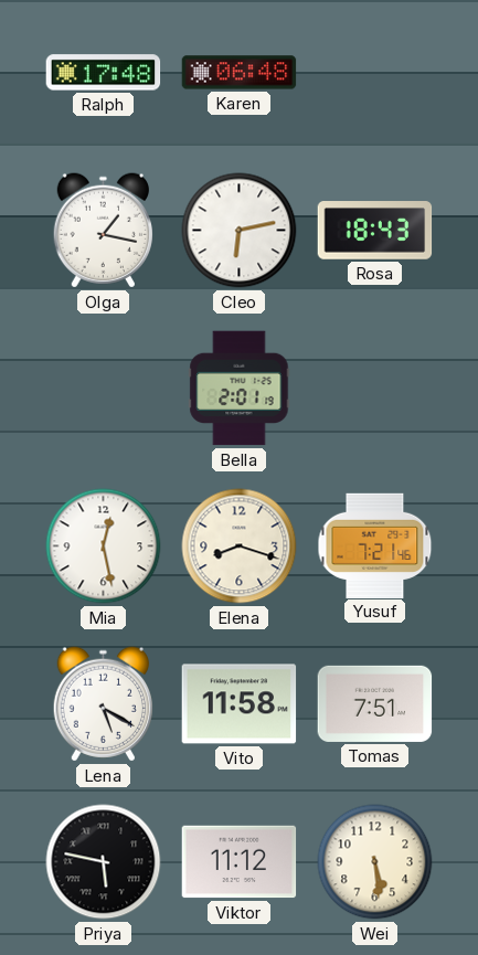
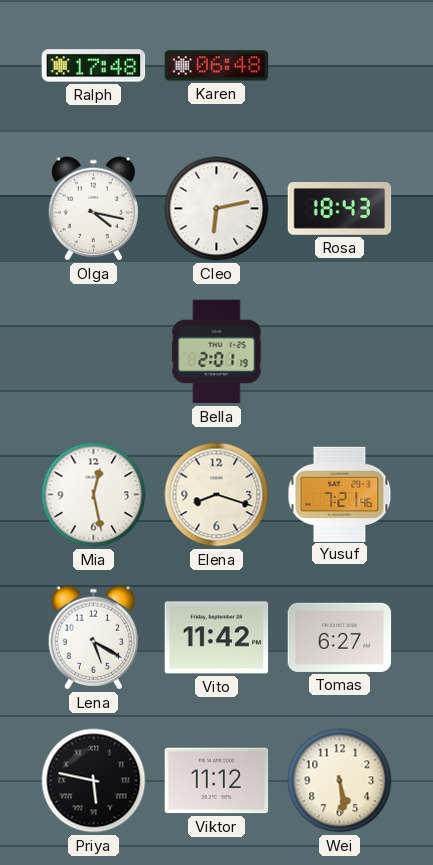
Olga: 1:17 -> 4:17 (93, 209)
Vito: 11:58 -> 11:42 (217, 638)
Tomas: 7:51 -> 6:27 (340, 637)
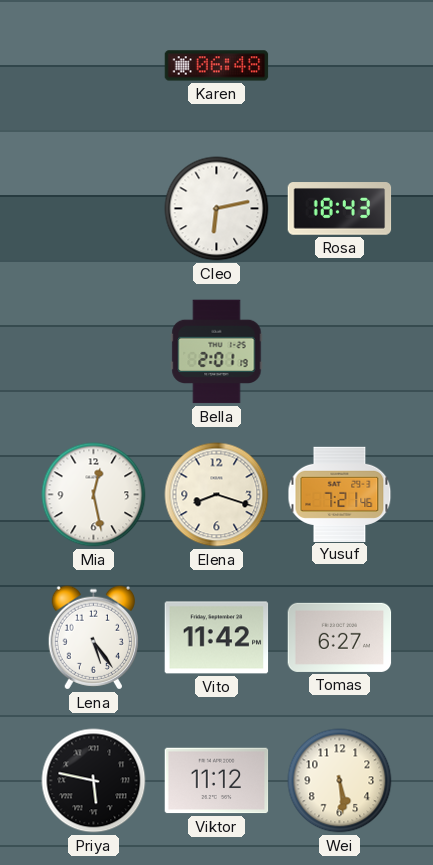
Ralph: 17:48 -> none (94, 66)
Olga: 4:17 -> none (93, 209)
Lena: 5:20 -> 5:24 (93, 638)
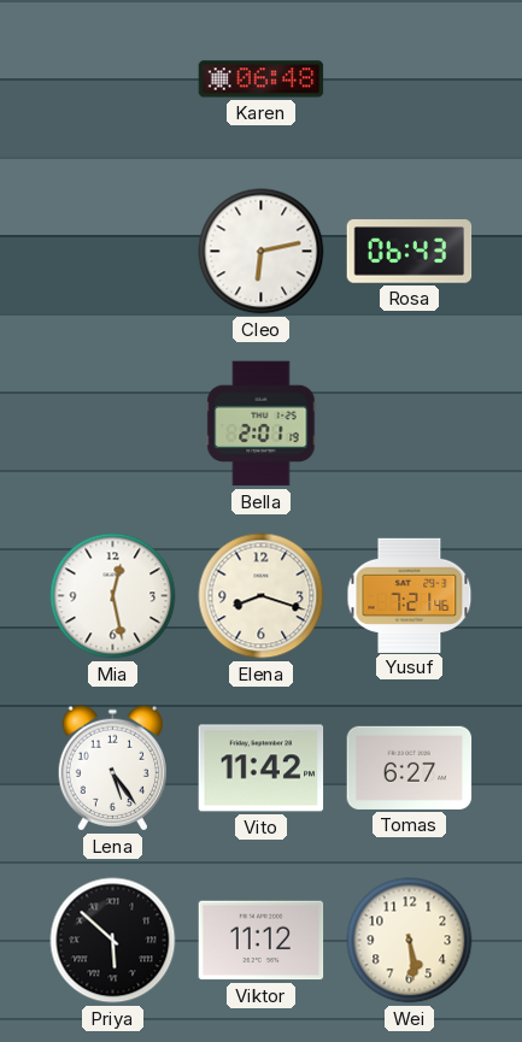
Rosa: 18:43 -> 06:43 (410, 252)
Priya: 5:47 -> 5:52 (113, 941)
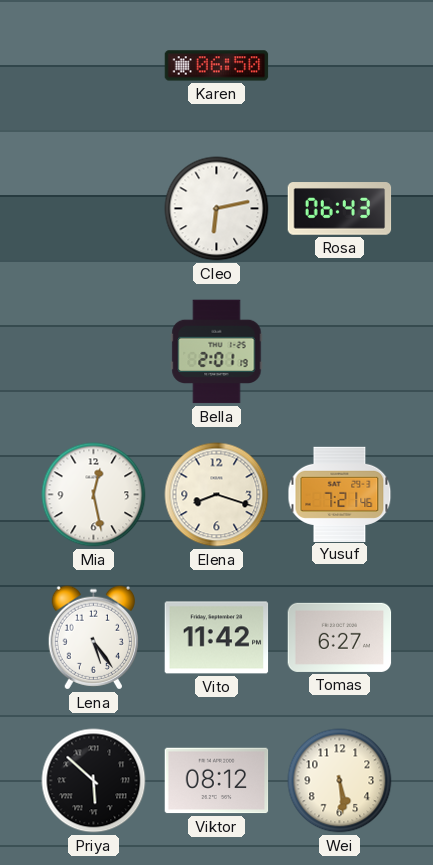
Karen: 06:48 -> 06:50 (217, 66)
Viktor: 11:12 -> 08:12 (217, 781)
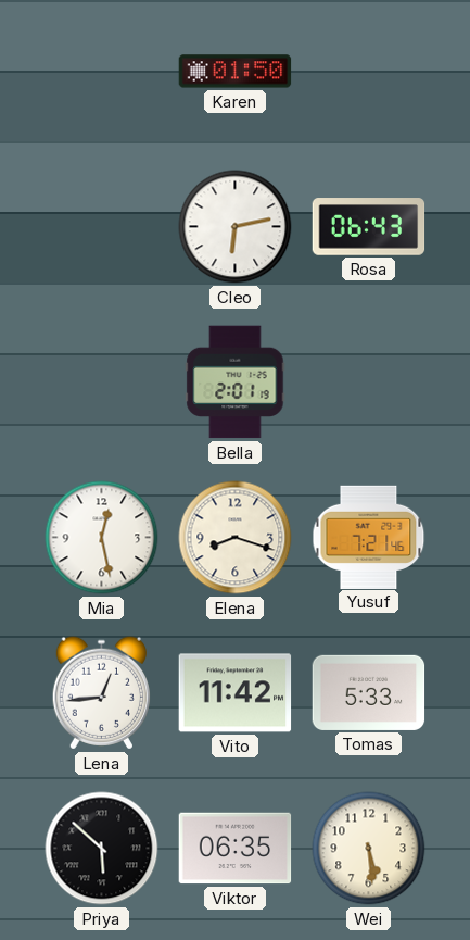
Karen: 06:50 -> 01:50 (236, 72)
Lena: 5:24 -> 12:44 (101, 693)
Tomas: 6:27 -> 5:33 (369, 692)
Viktor: 08:12 -> 06:35 (236, 849)
